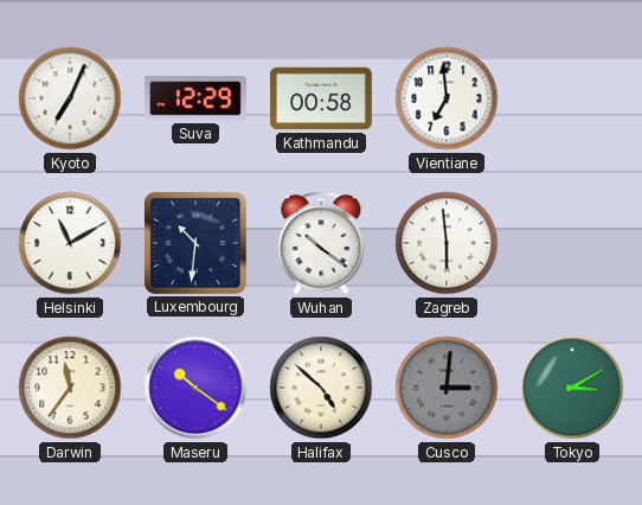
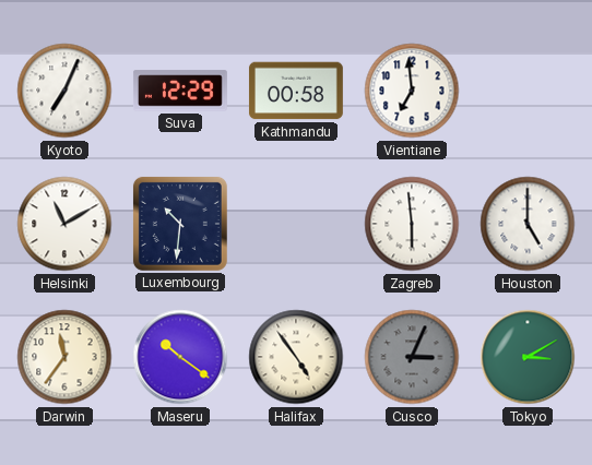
Wuhan: 10:21 -> none (321, 243)
Houston: none -> 5:00 (528, 224)
Halifax: 4:52 -> 4:54 (296, 357)
Cusco: 3:01 -> 3:04 (412, 357)
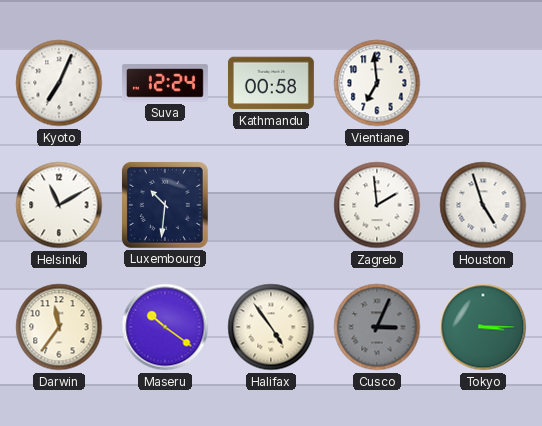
Suva: 12:29 -> 12:24 (165, 83)
Zagreb: 5:59 -> 1:59 (377, 205)
Houston: 5:00 -> 4:57 (483, 205)
Tokyo: 3:10 -> 3:15 (483, 327)
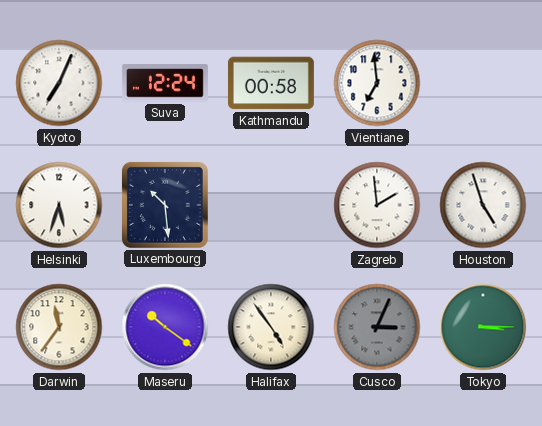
Helsinki: 11:10 -> 5:33 (59, 205)
Luxembourg: 10:31 -> 10:29 (165, 205)
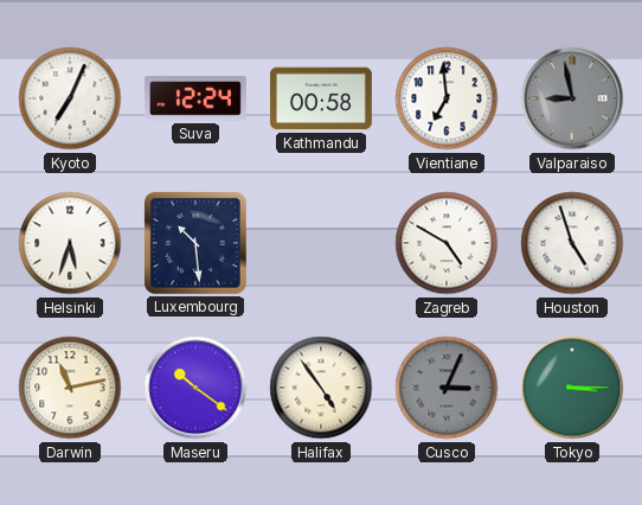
Valparaiso: none -> 8:58 (572, 98)
Zagreb: 1:59 -> 4:50 (447, 243)
Darwin: 11:36 -> 11:13 (70, 388)
